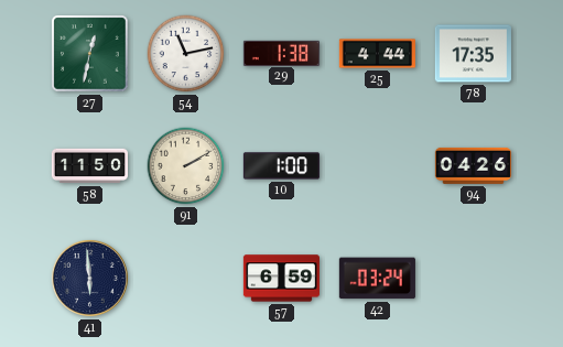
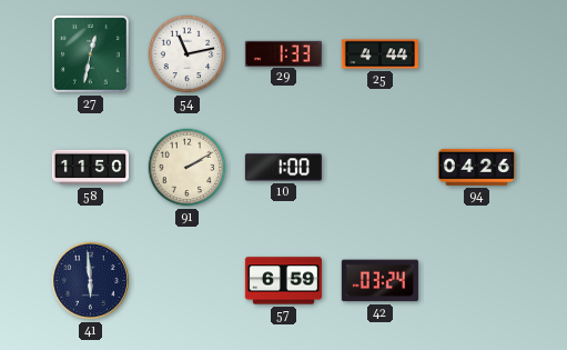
29: 1:38 -> 1:33 (283, 53)
78: 17:35 -> none (473, 54)
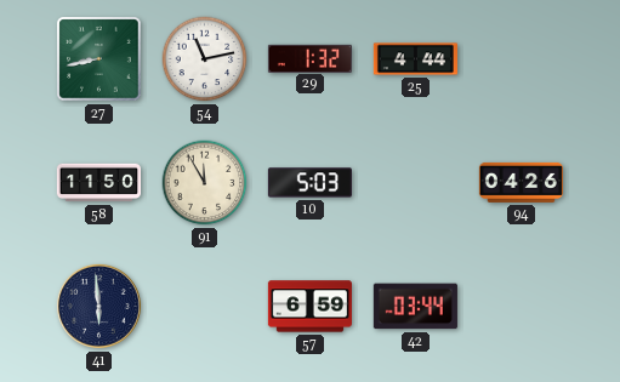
27: 12:32 -> 8:43 (99, 59)
29: 1:33 -> 1:32 (309, 58)
91: 2:10 -> 11:55 (205, 183)
10: 1:00 -> 5:03 (309, 183)
42: 03:24 -> 03:44 (415, 307)
